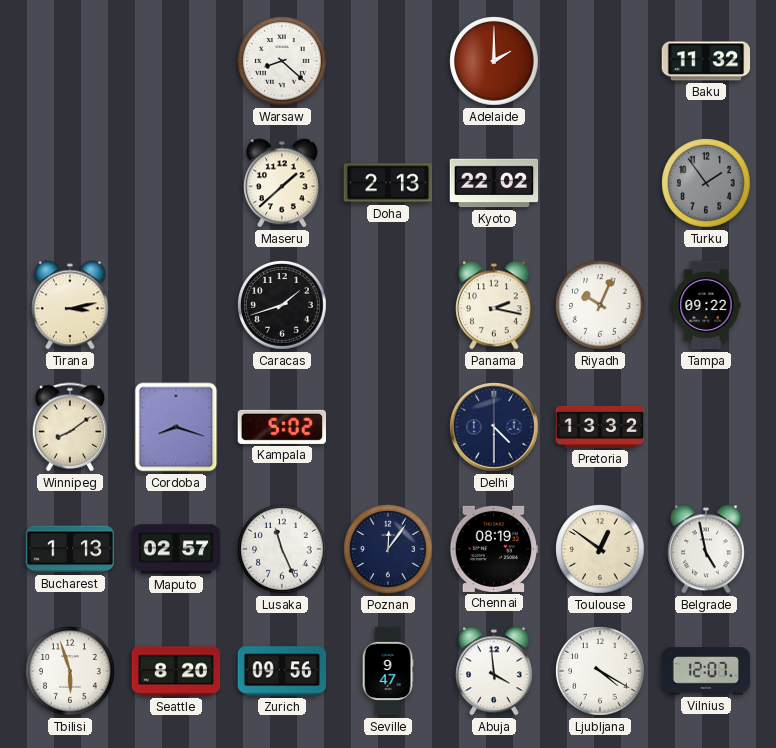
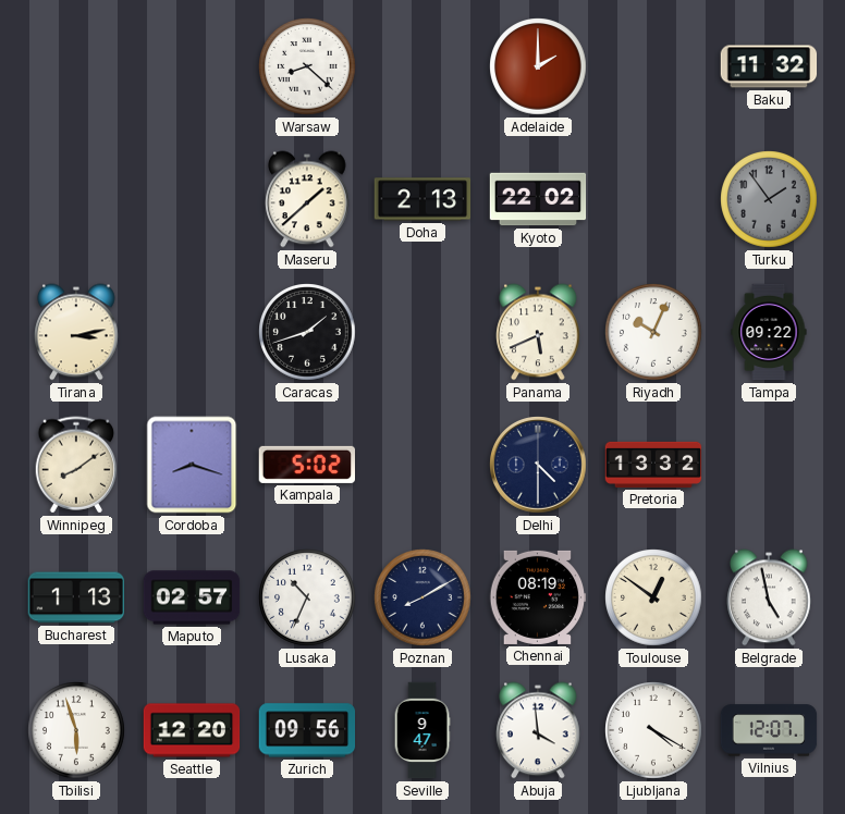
Panama: 2:17 -> 5:41 (538, 332)
Lusaka: 11:26 -> 10:34 (307, 597)
Poznan: 12:06 -> 8:10 (422, 597)
Seattle: 8:20 -> 12:20 (192, 730)
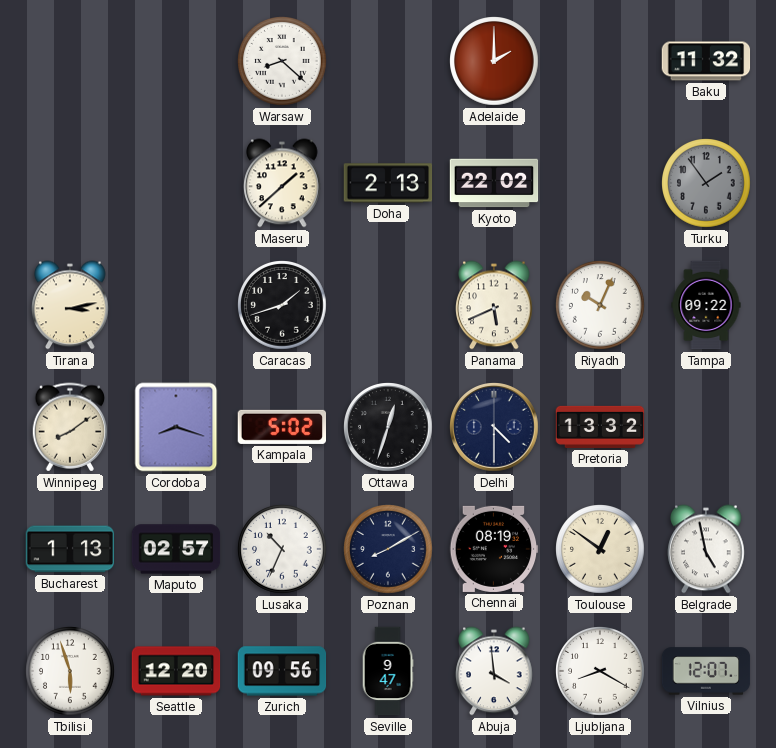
Ottawa: none -> 12:33 (388, 427)
Ljubljana: 4:20 -> 8:20 (600, 671)
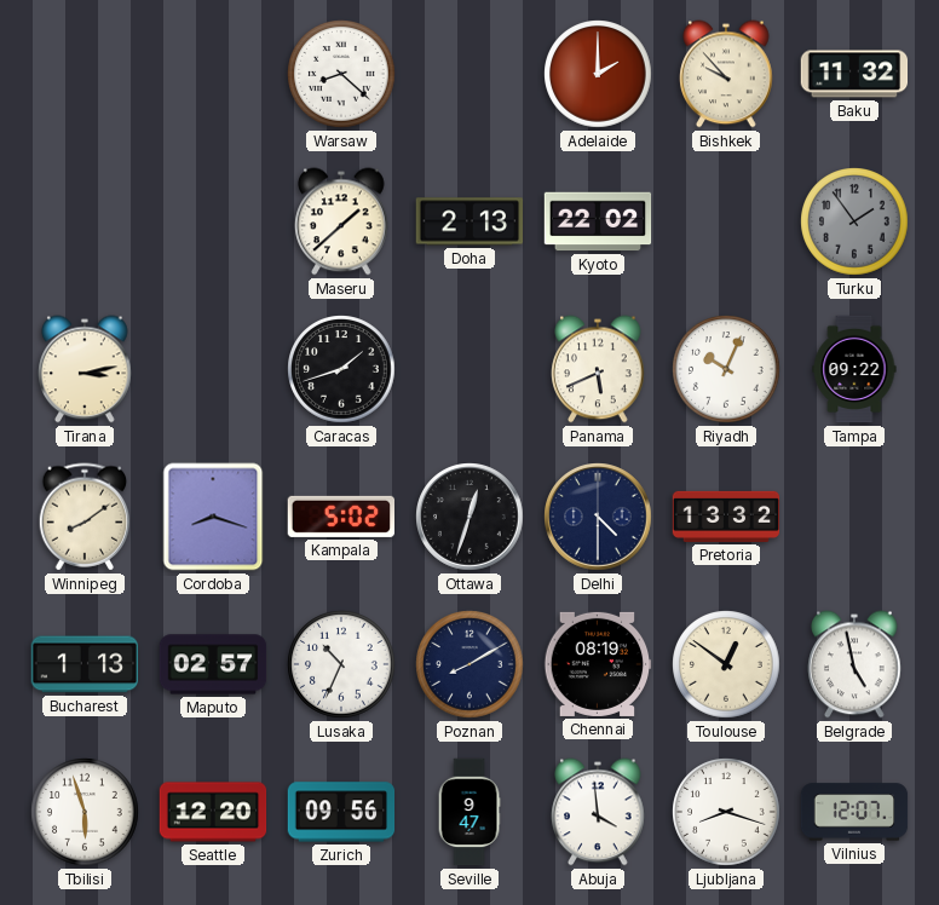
Bishkek: none -> 9:53 (726, 74)
Ljubljana: 8:20 -> 8:18 (726, 812)
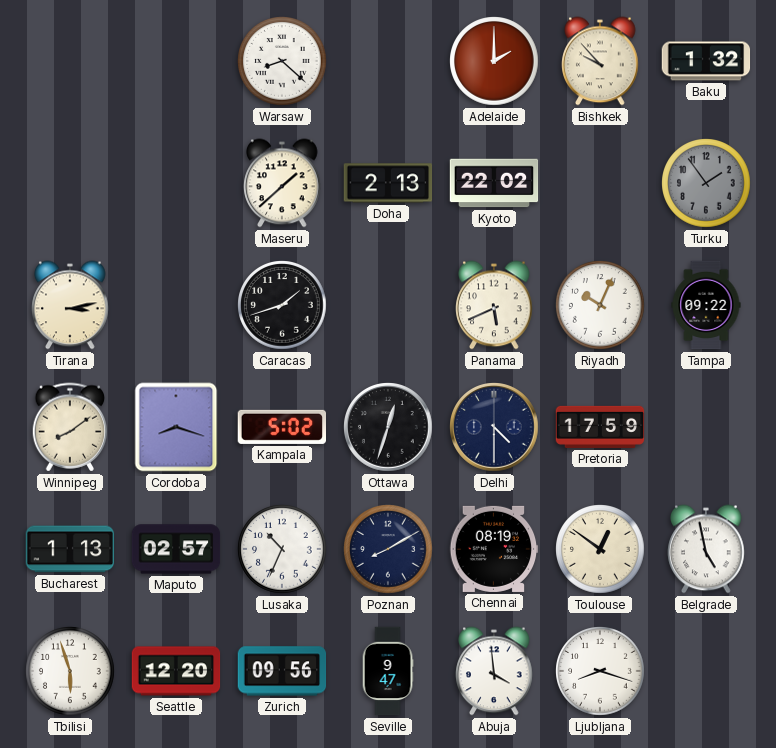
Baku: 11:32 -> 1:32 (706, 61)
Pretoria: 13:32 -> 17:59 (600, 427)
Vilnius: 12:07 -> none (854, 812)
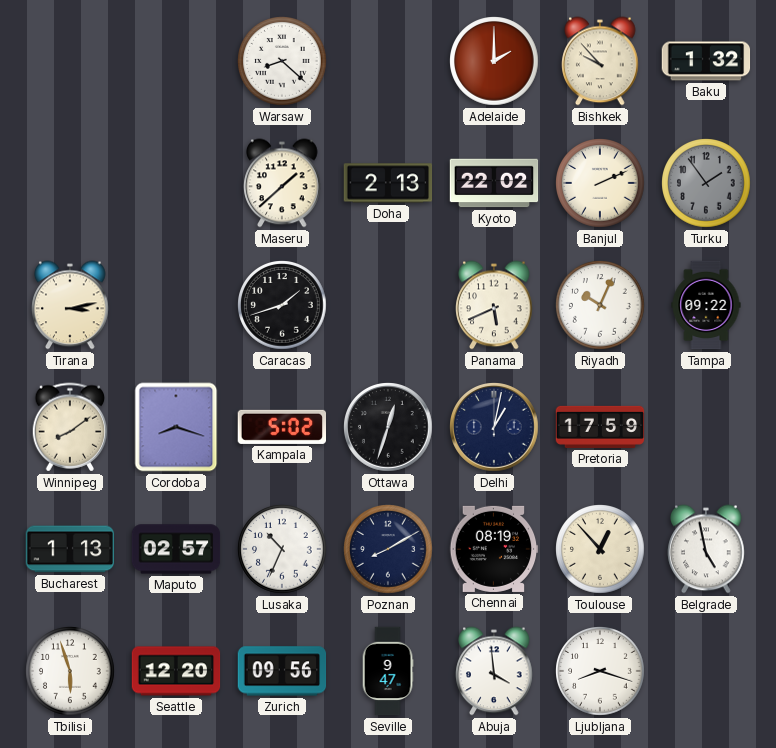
Banjul: none -> 2:11 (600, 183)
Delhi: 4:30 -> 1:02 (494, 427)
Toulouse: 12:51 -> 12:53 (600, 549)
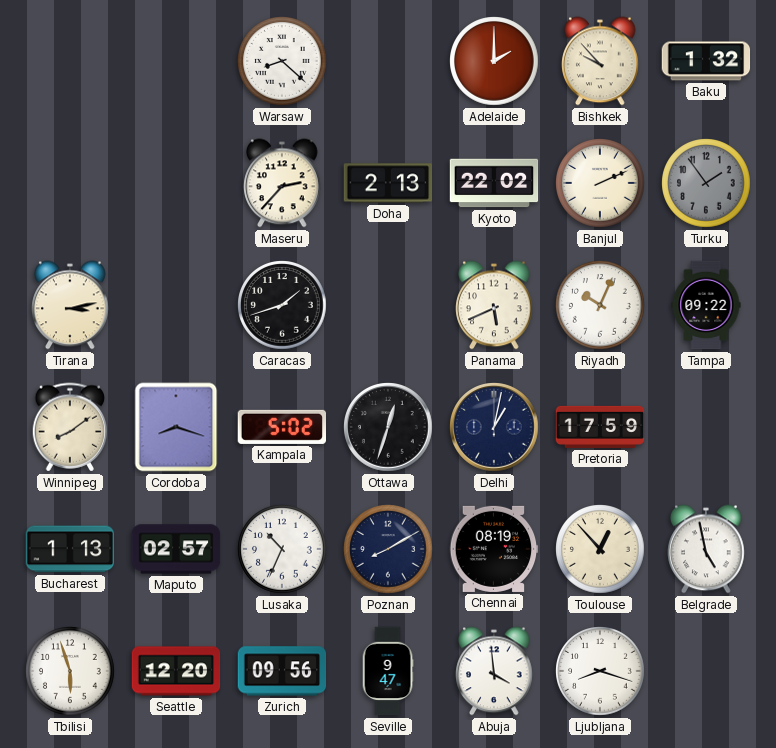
Maseru: 1:38 -> 2:37 (282, 183)
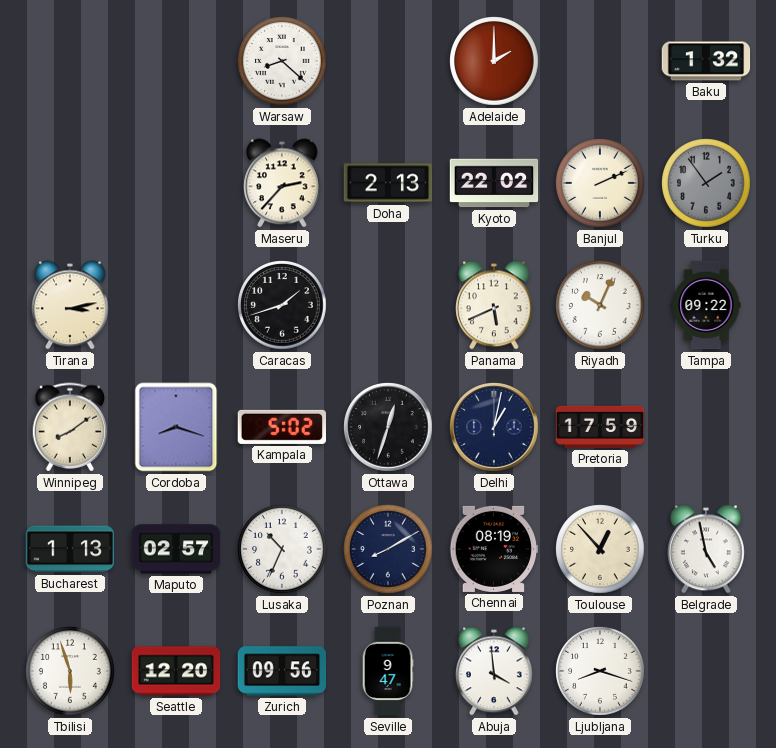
Bishkek: 9:53 -> none (600, 61)
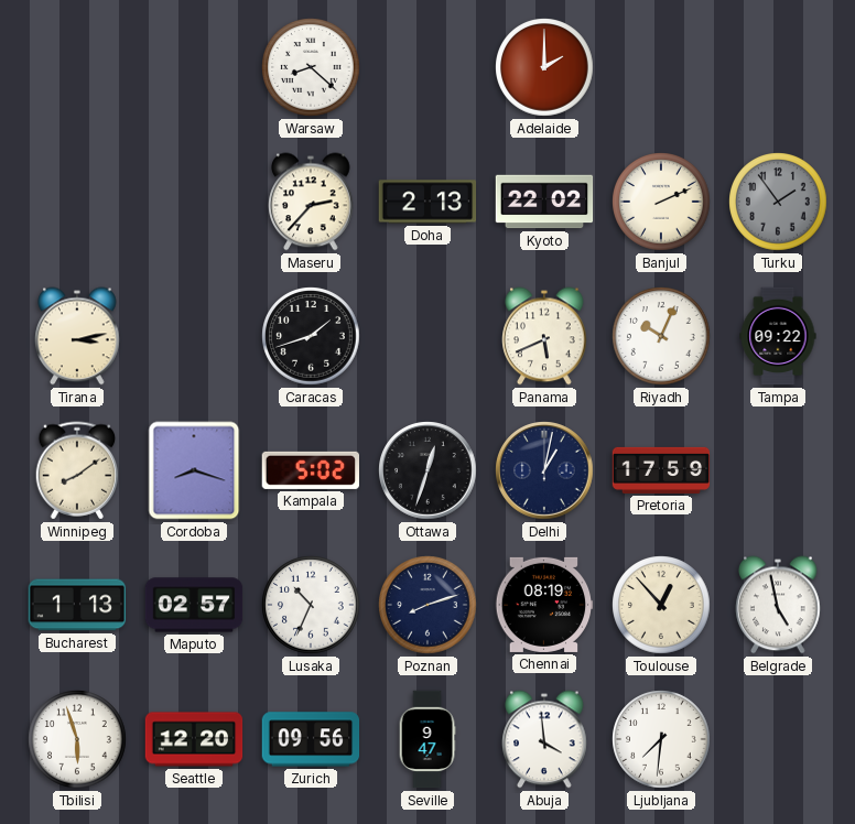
Baku: 1:32 -> none (706, 61)
Poznan: 8:10 -> 8:12 (428, 605)
Ljubljana: 8:18 -> 7:31 (661, 739)
